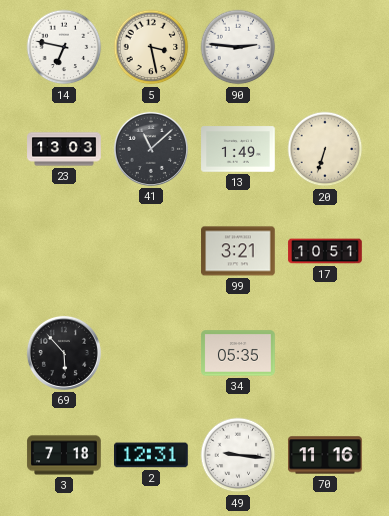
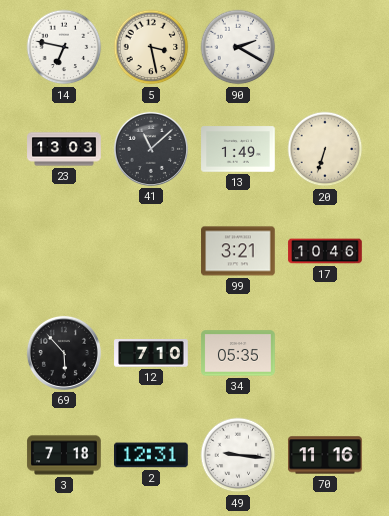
90: 2:46 -> 2:20 (238, 47)
17: 10:51 -> 10:46 (325, 251)
12: none -> 7:10 (151, 354)
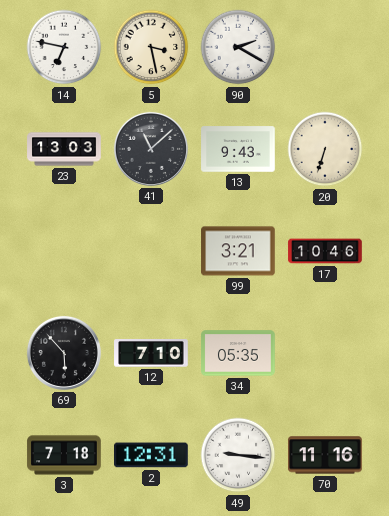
13: 1:49 -> 9:43 (238, 149)
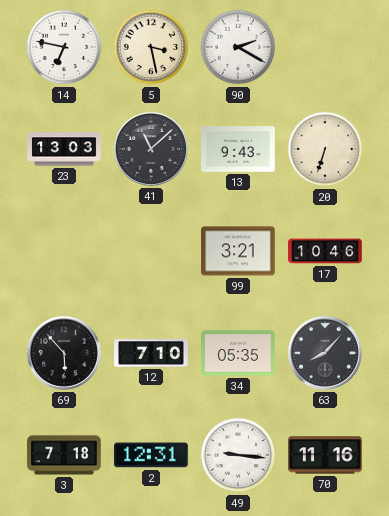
63: none -> 8:07 (325, 353)
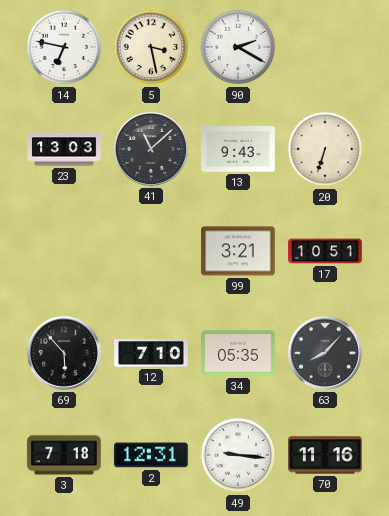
17: 10:46 -> 10:51 (325, 251)
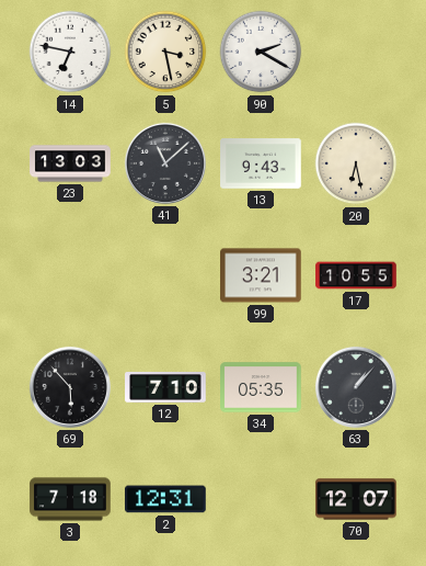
20: 6:33 -> 6:28 (356, 163)
17: 10:51 -> 10:55 (356, 275)
63: 8:07 -> 1:07 (356, 387)
49: 9:16 -> none (238, 455)
70: 11:16 -> 12:07 (356, 499)
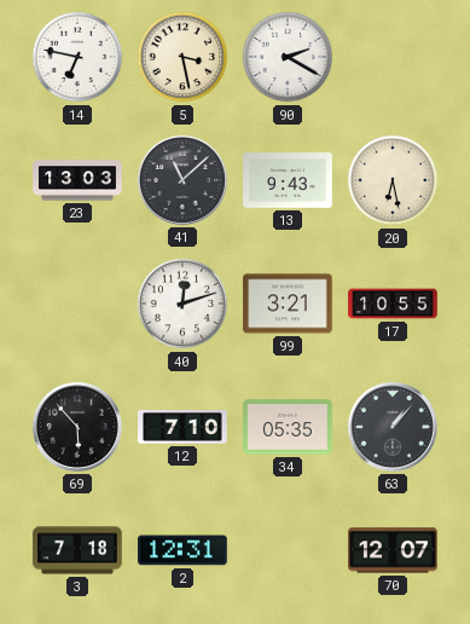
40: none -> 12:12 (182, 304)
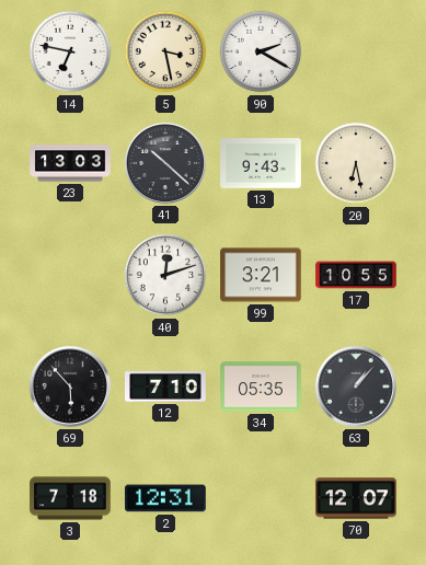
41: 11:08 -> 10:22 (165, 163)
